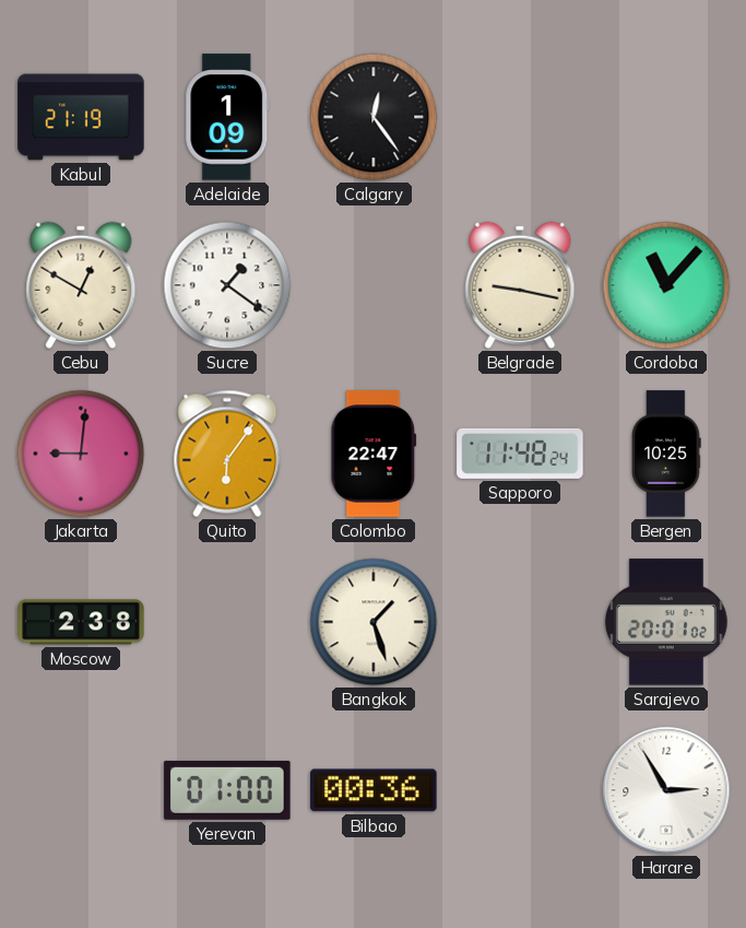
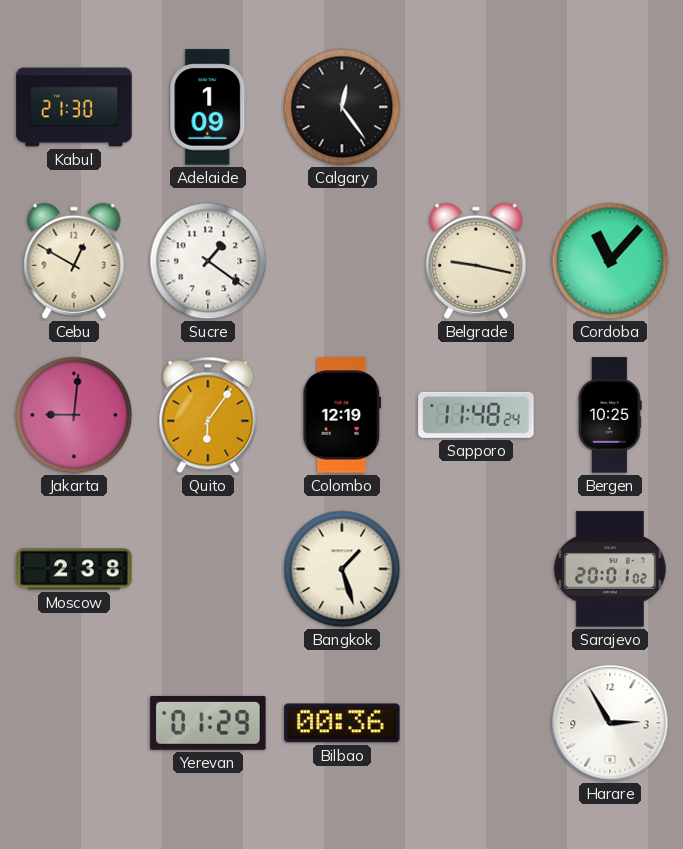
Kabul: 21:19 -> 21:30 (74, 107)
Colombo: 22:47 -> 12:19 (342, 415)
Yerevan: 01:00 -> 01:29 (208, 723)
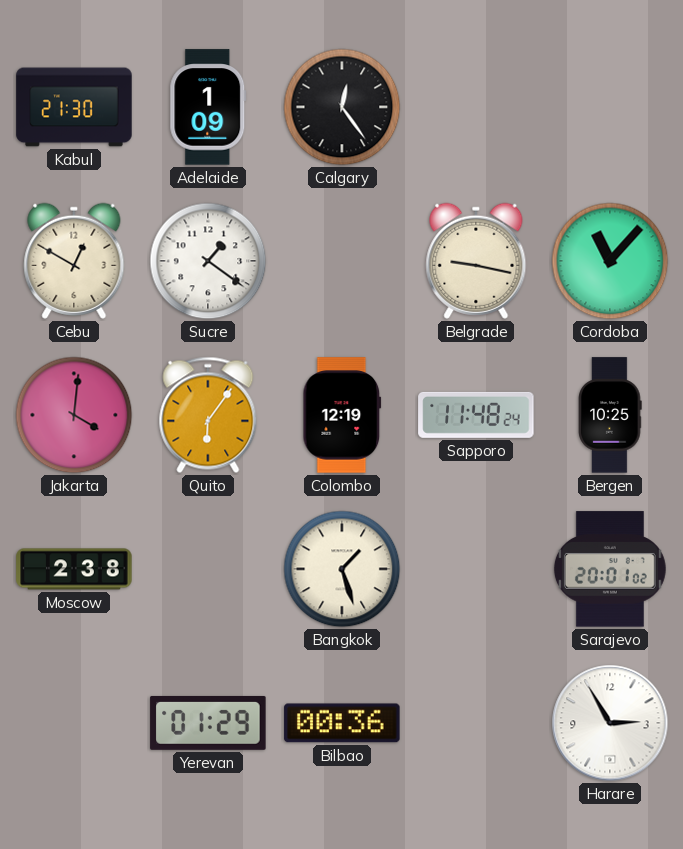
Jakarta: 9:01 -> 4:01 (74, 415)
